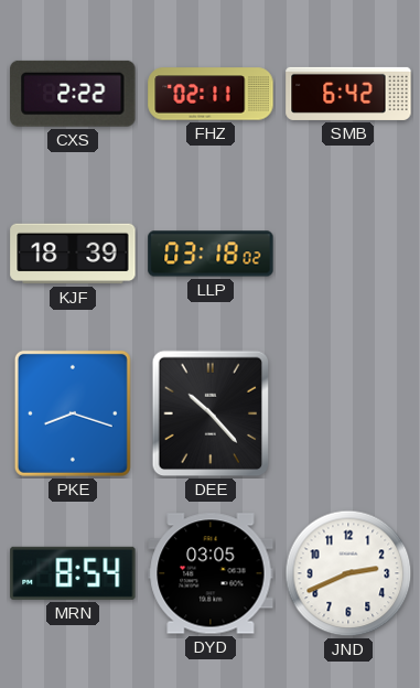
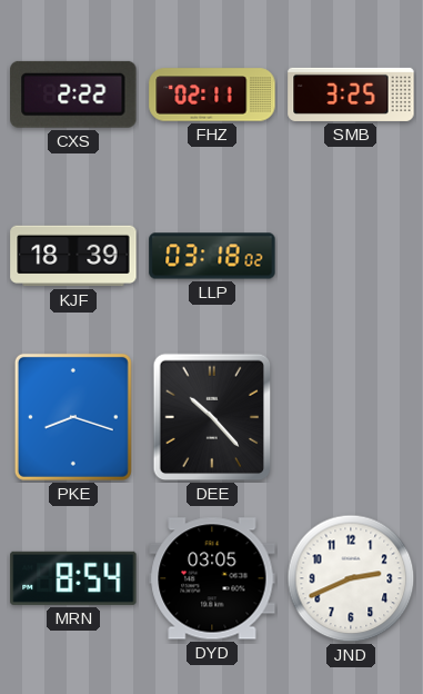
SMB: 6:42 -> 3:25 (351, 95)
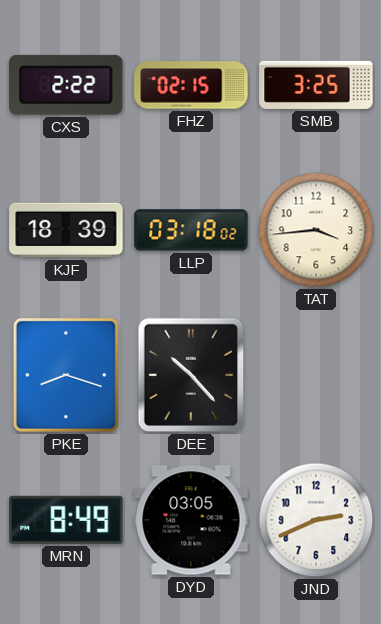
FHZ: 02:11 -> 02:15 (191, 85)
TAT: none -> 3:44 (316, 230)
MRN: 8:54 -> 8:49 (66, 520)
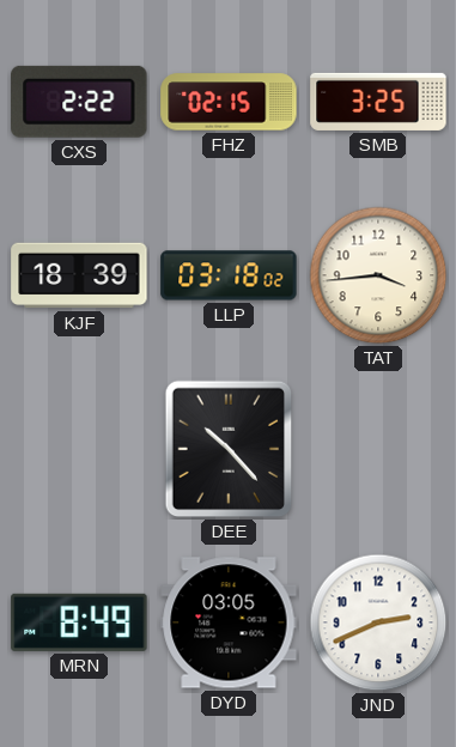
PKE: 8:18 -> none (66, 375)
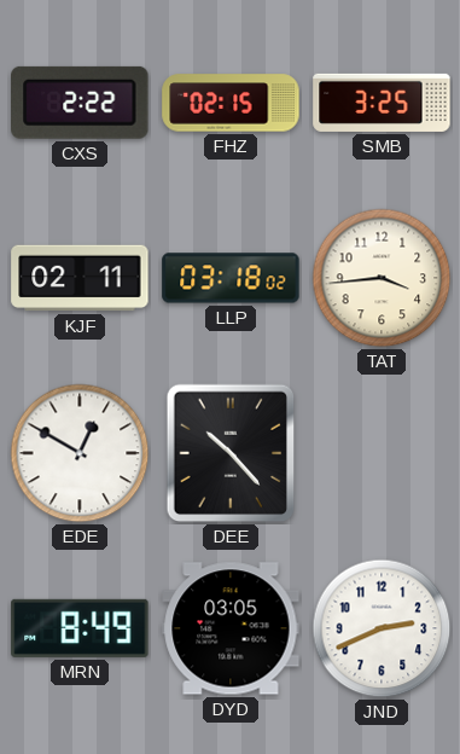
KJF: 18:39 -> 02:11 (80, 278)
EDE: none -> 12:50 (80, 453)
